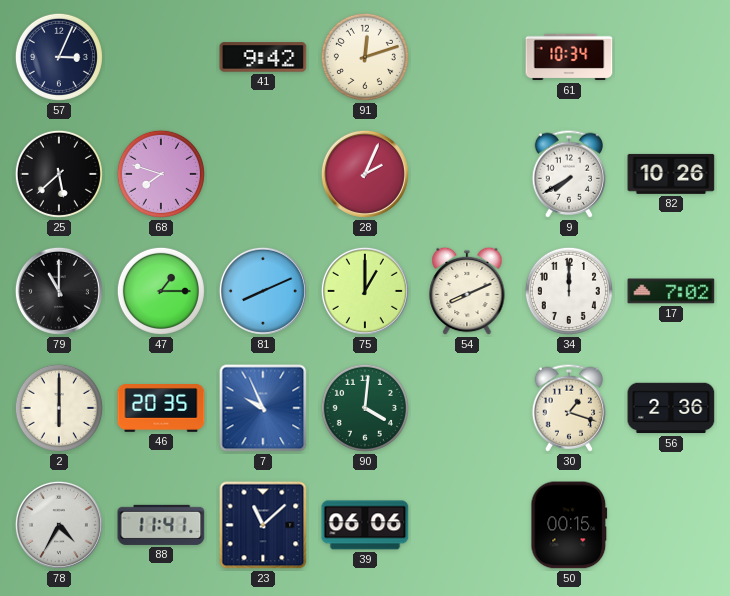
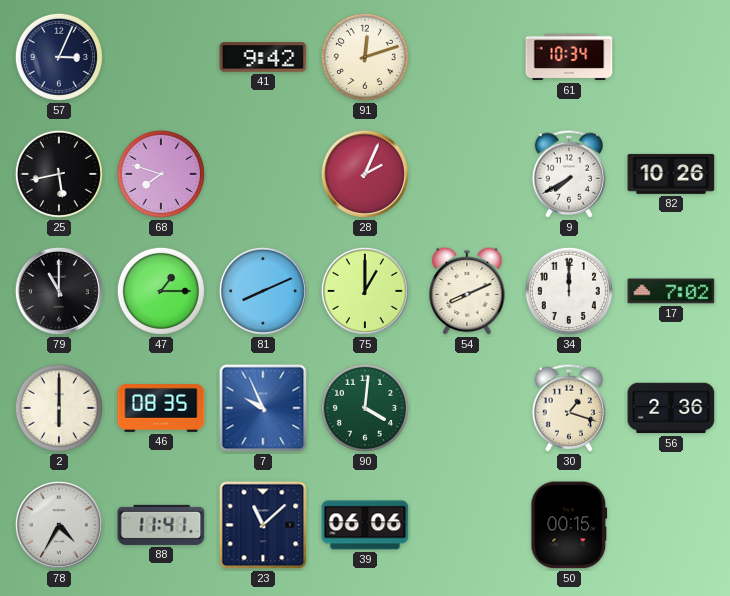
25: 5:38 -> 5:43 (59, 174)
46: 20:35 -> 08:35 (161, 409)
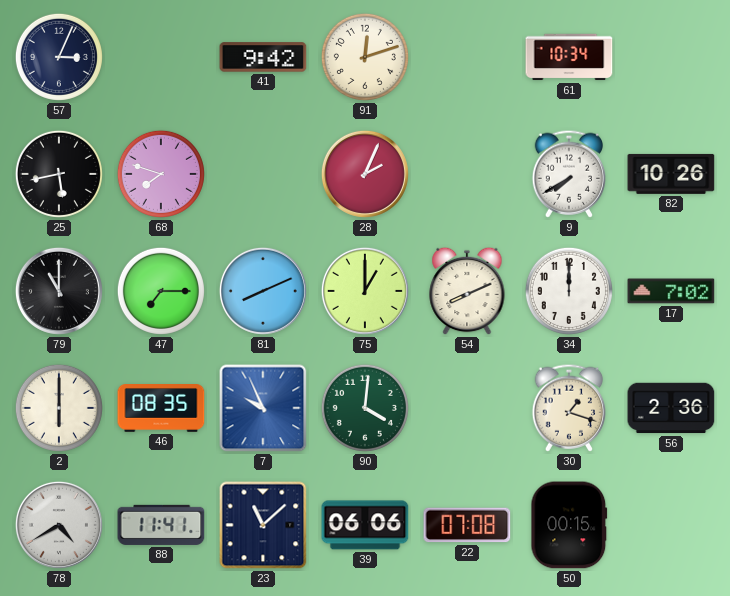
47: 1:15 -> 7:15 (161, 291)
78: 4:35 -> 4:40 (59, 525)
22: none -> 07:08 (467, 525)
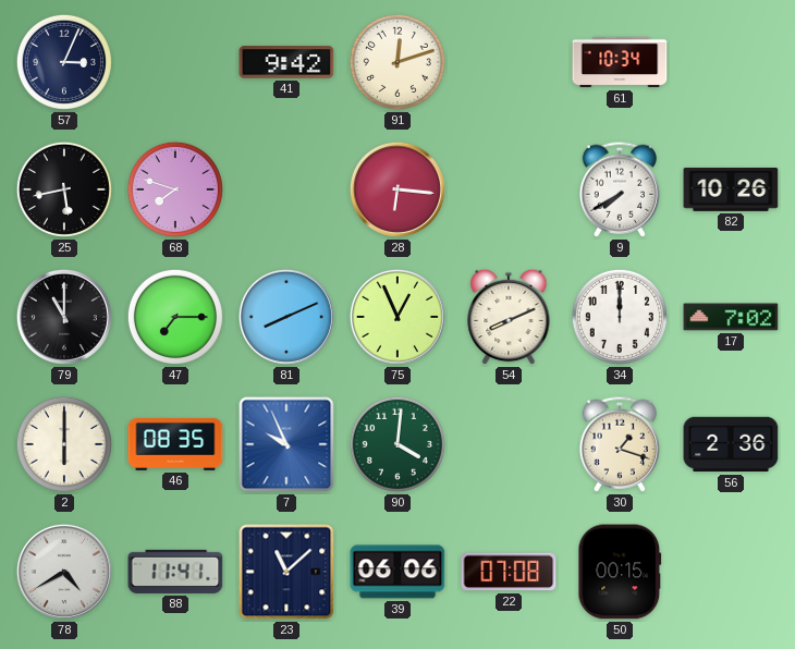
28: 2:04 -> 6:16 (397, 189)
75: 1:00 -> 12:56 (397, 317)
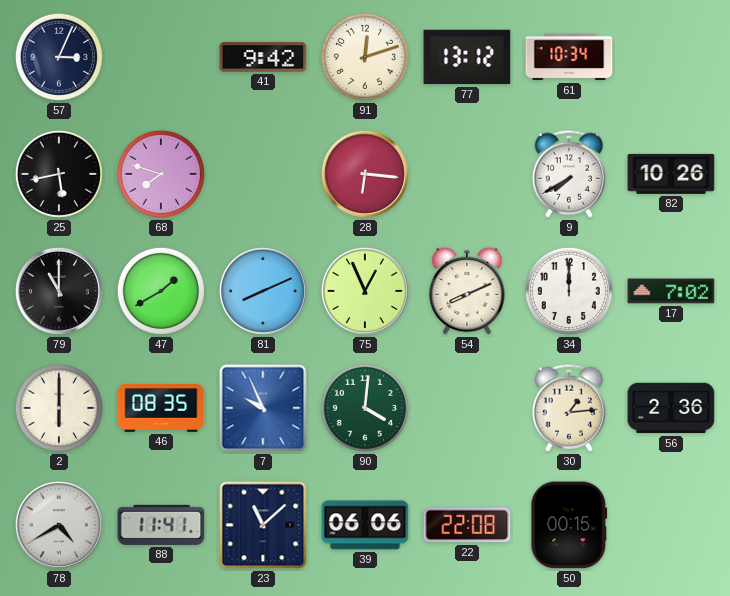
77: none -> 13:12 (467, 57)
47: 7:15 -> 1:40 (161, 291)
30: 1:18 -> 1:14 (569, 408)
22: 07:08 -> 22:08 (467, 525)
